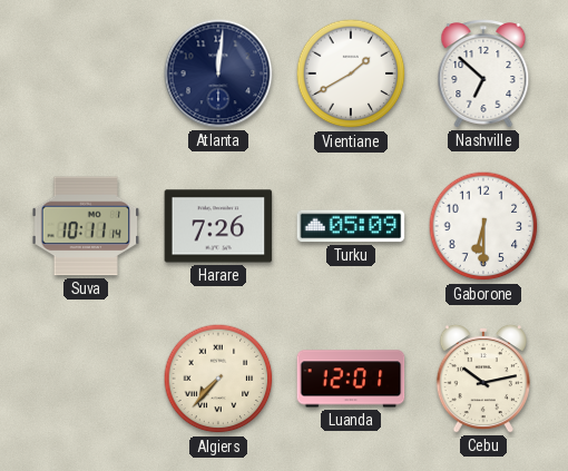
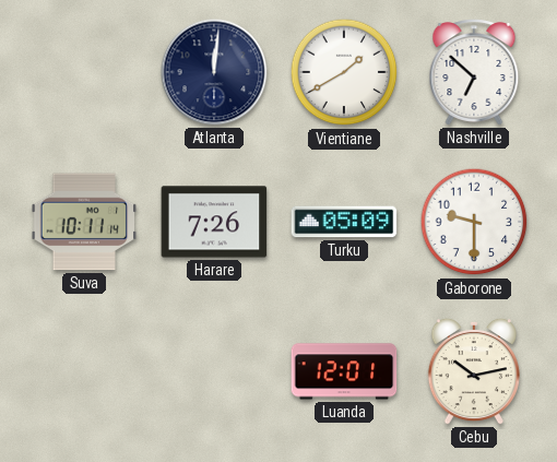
Gaborone: 6:30 -> 9:30 (474, 222)
Algiers: 7:37 -> none (218, 379)
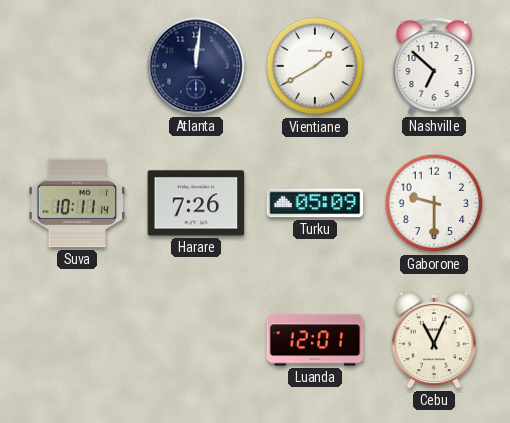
Cebu: 10:13 -> 11:04 (434, 340)
